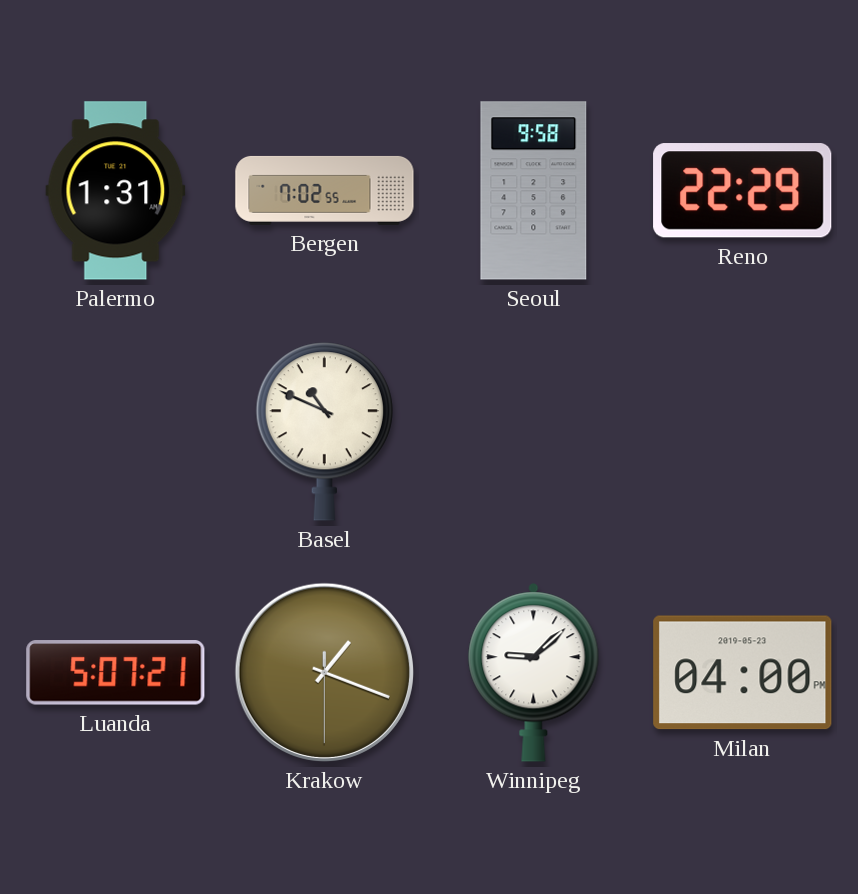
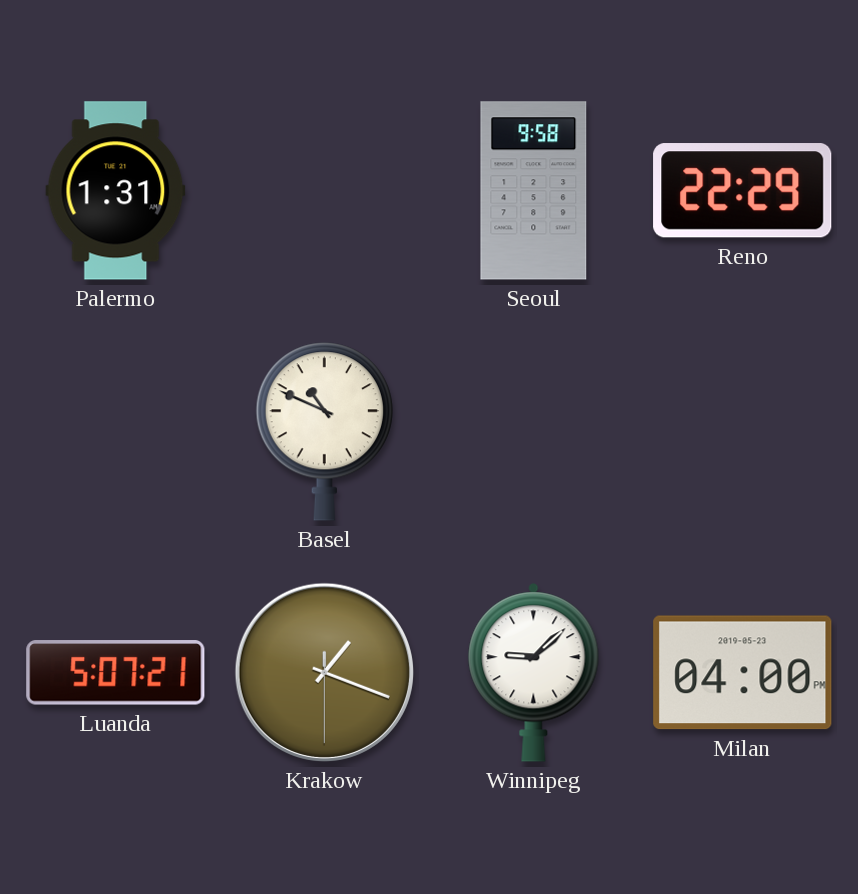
Bergen: 7:02 -> none (325, 190)
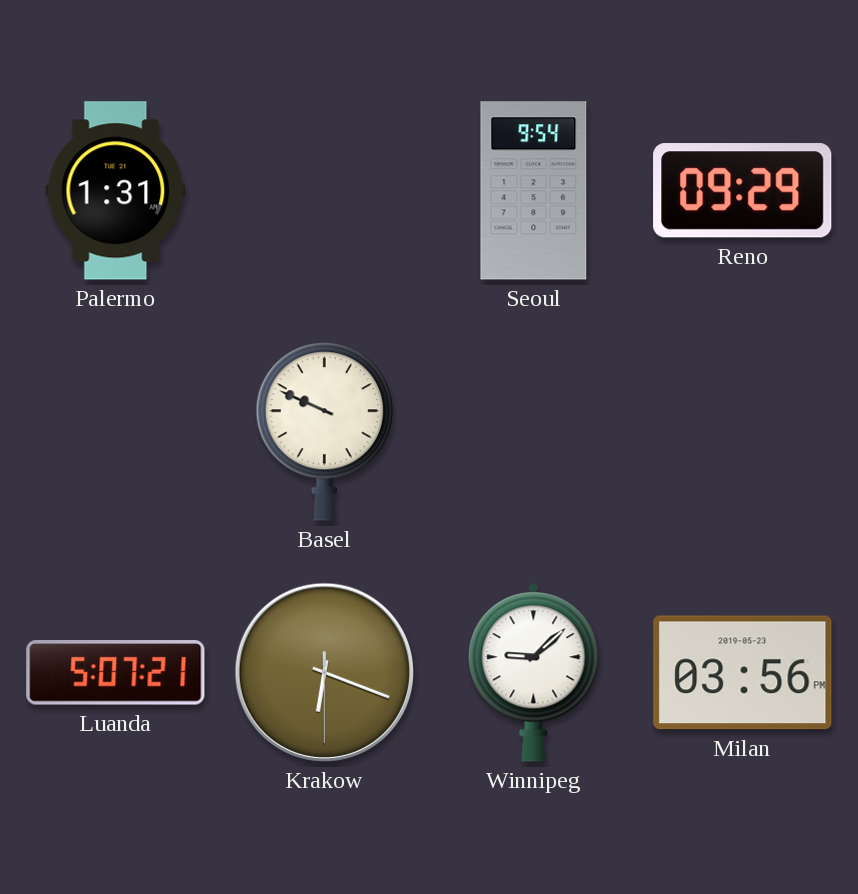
Seoul: 9:58 -> 9:54 (534, 191)
Reno: 22:29 -> 09:29 (743, 191)
Basel: 10:49 -> 9:49 (324, 432)
Krakow: 1:18 -> 6:18 (324, 672)
Milan: 04:00 -> 03:56 (743, 673)
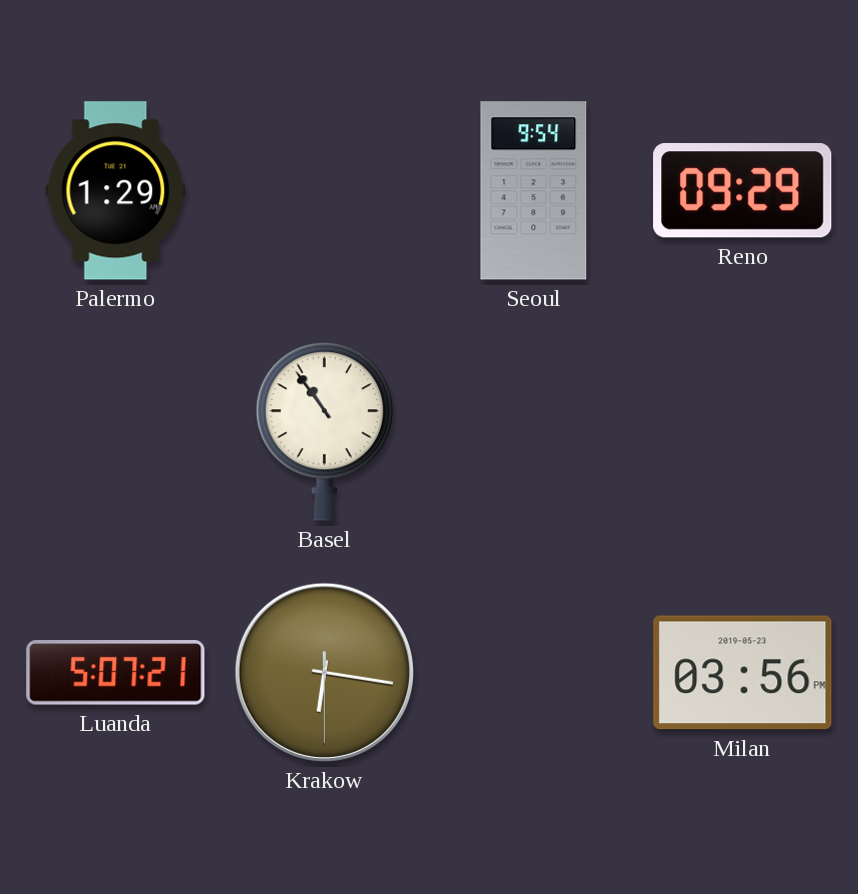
Palermo: 1:31 -> 1:29 (116, 191)
Basel: 9:49 -> 10:54 (324, 432)
Krakow: 6:18 -> 6:16 (324, 672)
Winnipeg: 9:08 -> none (534, 673)
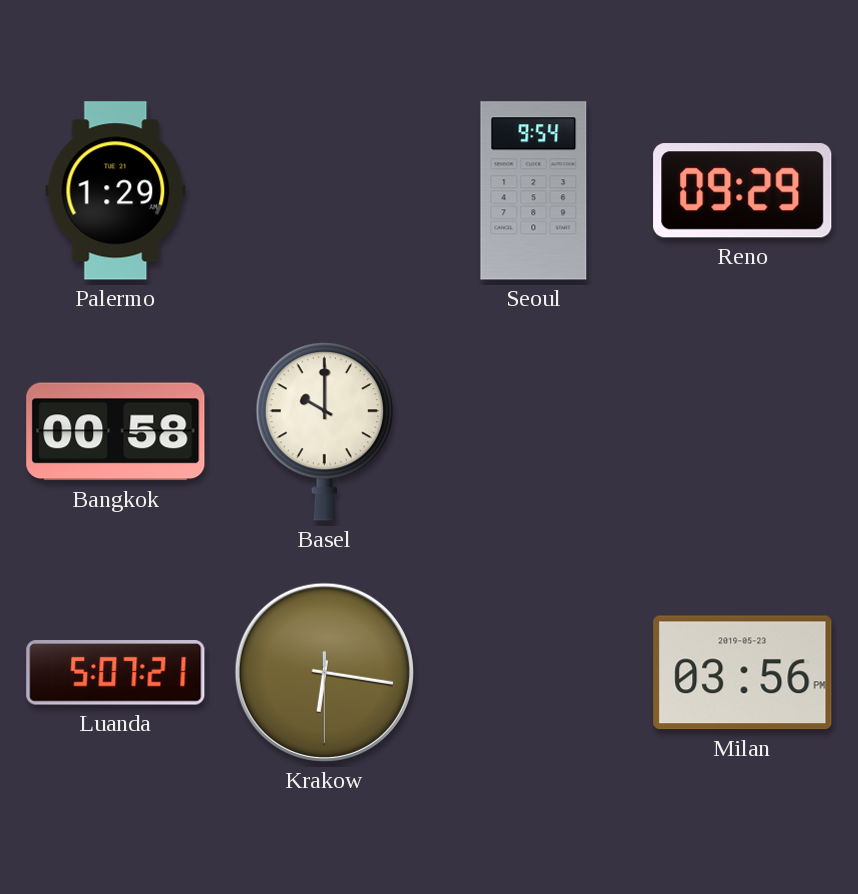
Bangkok: none -> 00:58 (116, 432)
Basel: 10:54 -> 10:00 (324, 432)
